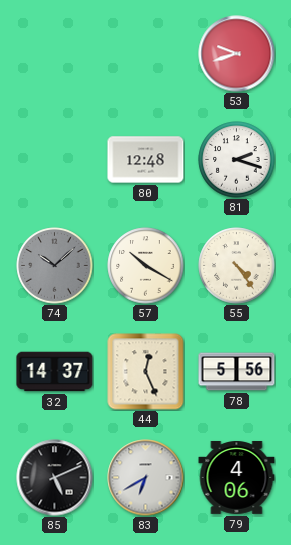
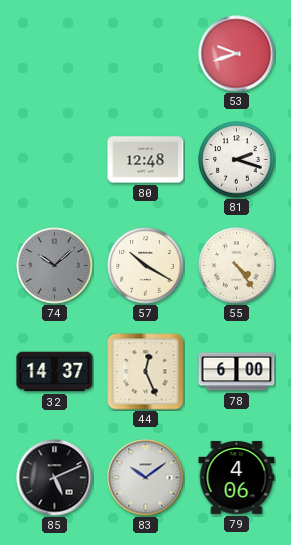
78: 5:56 -> 6:00 (237, 372)
83: 6:40 -> 10:09 (146, 478)
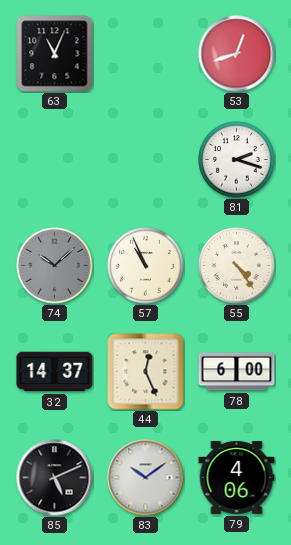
63: none -> 11:04 (55, 54)
53: 9:42 -> 12:42 (237, 54)
80: 12:48 -> none (146, 160)
57: 10:20 -> 10:56 (146, 266)
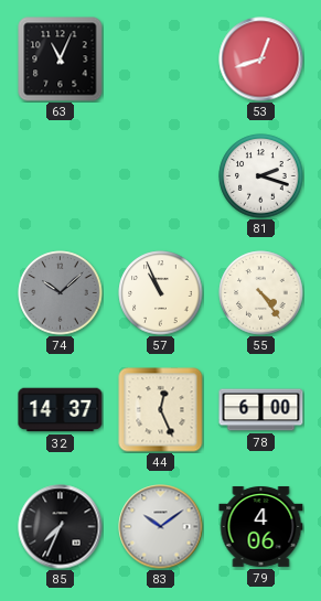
85: 5:11 -> 7:34 (61, 527)
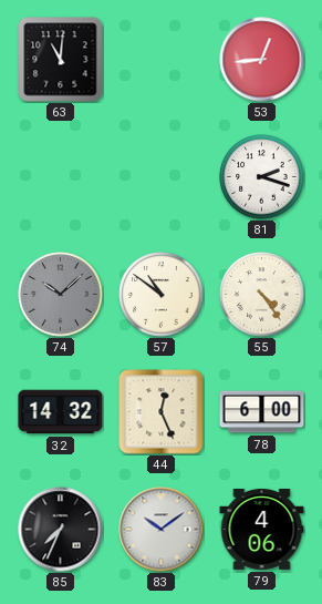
63: 11:04 -> 11:01 (61, 60)
53: 12:42 -> 12:44 (262, 60)
57: 10:56 -> 10:51 (162, 295)
32: 14:37 -> 14:32 (61, 412)
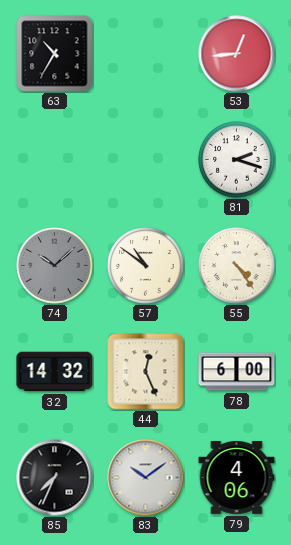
63: 11:01 -> 10:35 (55, 54)
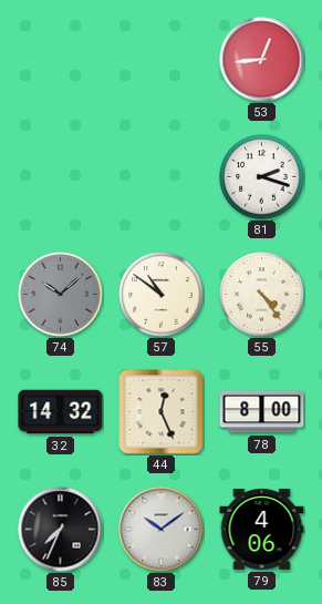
63: 10:35 -> none (55, 54)
78: 6:00 -> 8:00 (262, 412)
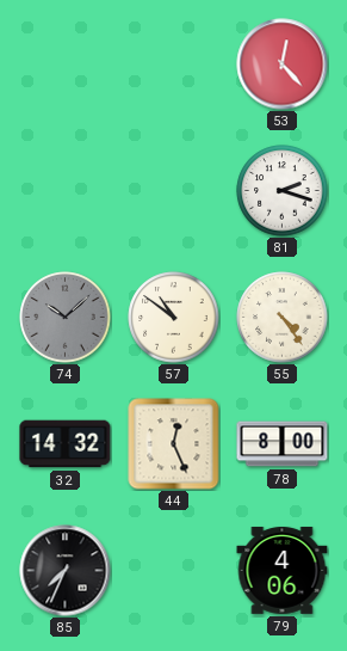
53: 12:44 -> 12:23 (283, 65)
83: 10:09 -> none (162, 530)
